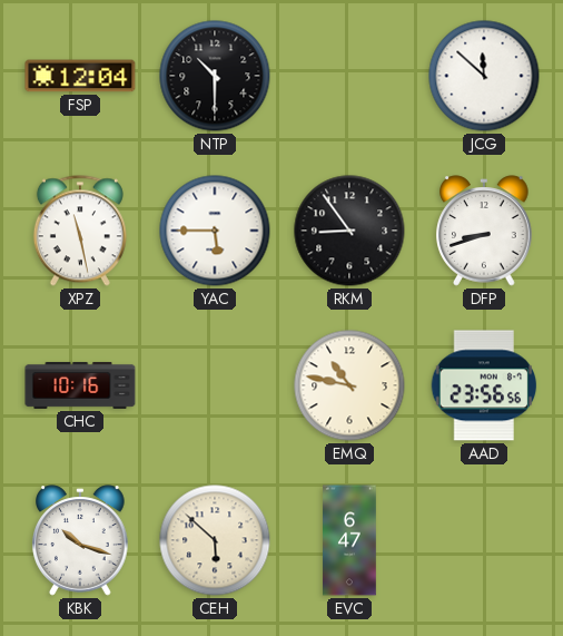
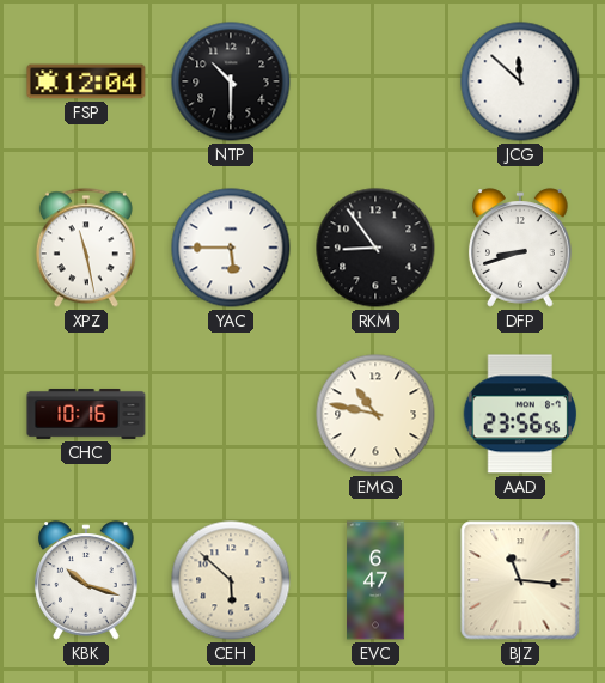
BJZ: none -> 11:16 (520, 580)
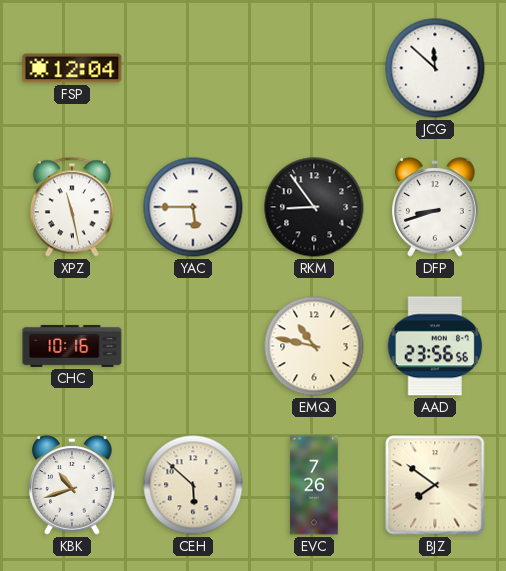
NTP: 10:30 -> none (231, 81)
KBK: 10:18 -> 10:42 (72, 485)
EVC: 6:47 -> 7:26 (314, 485)
BJZ: 11:16 -> 7:51 (435, 485)
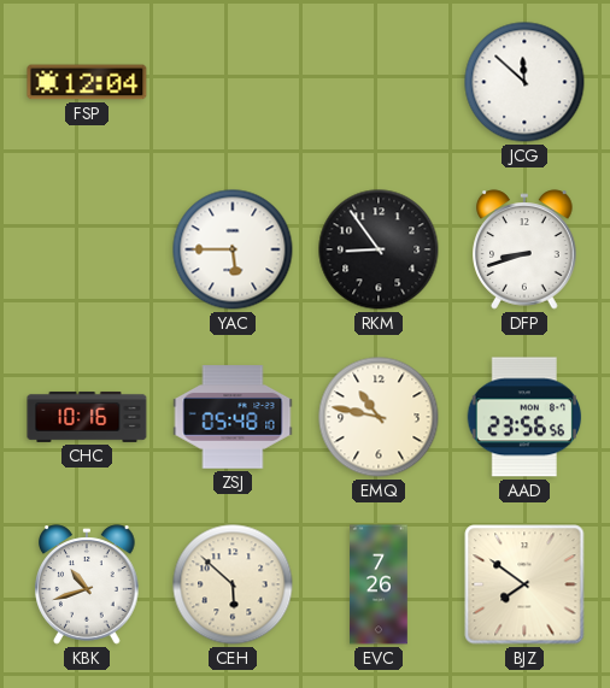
XPZ: 11:28 -> none (72, 207)
ZSJ: none -> 05:48 (233, 417)
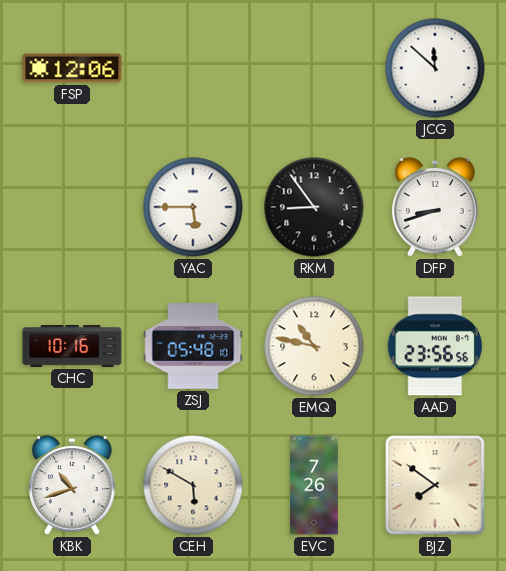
FSP: 12:04 -> 12:06 (72, 68)
CEH: 5:52 -> 5:50 (193, 485)
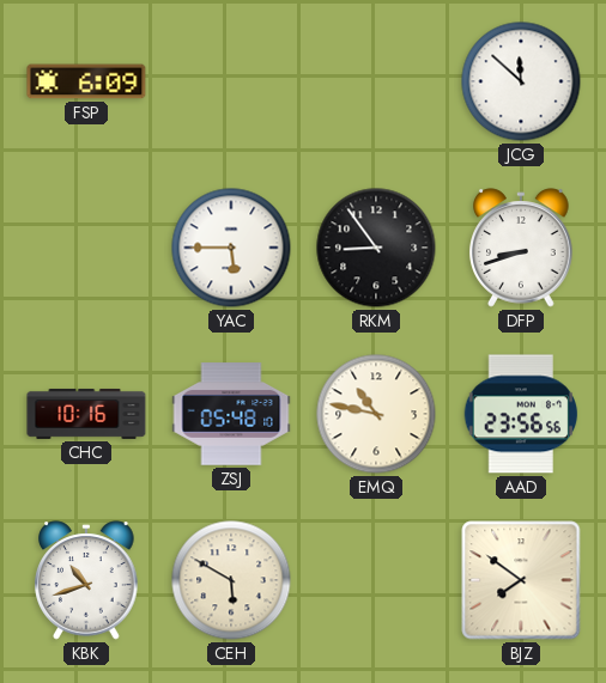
FSP: 12:06 -> 6:09 (86, 81)
EVC: 7:26 -> none (314, 485)
